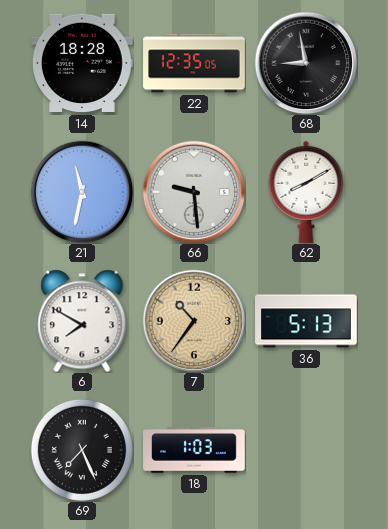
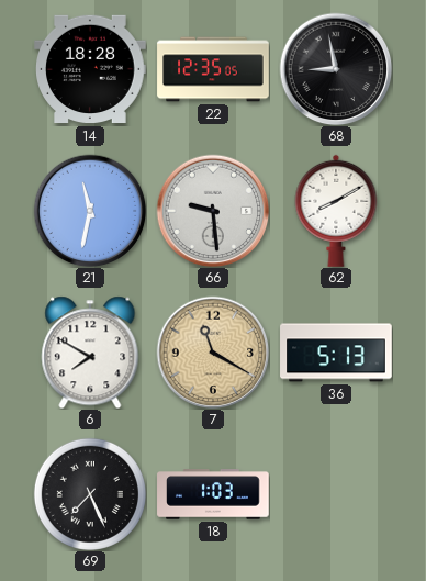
7: 10:36 -> 11:20 (213, 353)
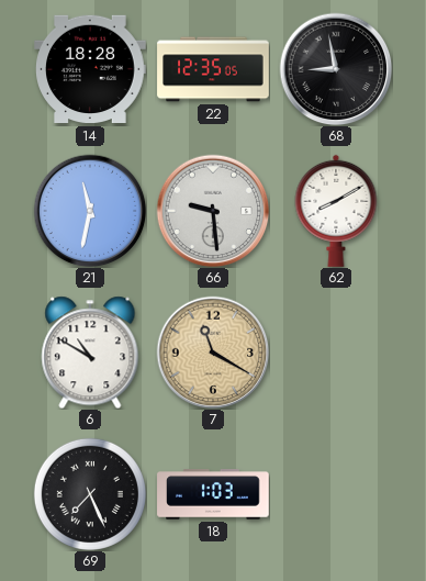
6: 7:50 -> 10:50 (90, 353)
36: 5:13 -> none (336, 353)
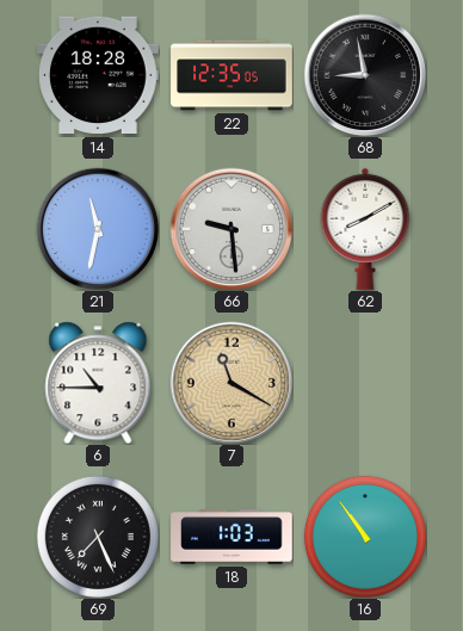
6: 10:50 -> 10:45 (98, 383)
16: none -> 10:54 (365, 537)
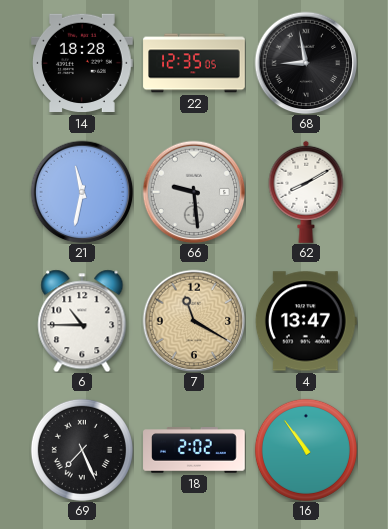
4: none -> 13:47 (306, 321)
18: 1:03 -> 2:02 (194, 450)
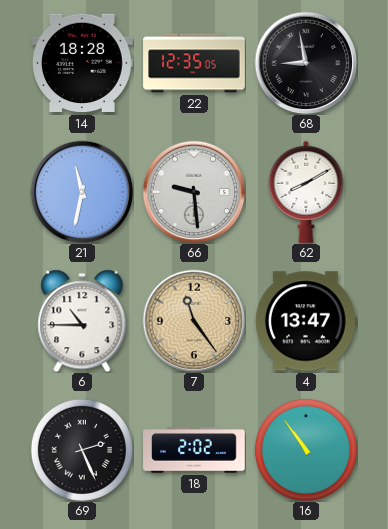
7: 11:20 -> 11:24 (194, 321)
69: 7:26 -> 2:26 (82, 450)
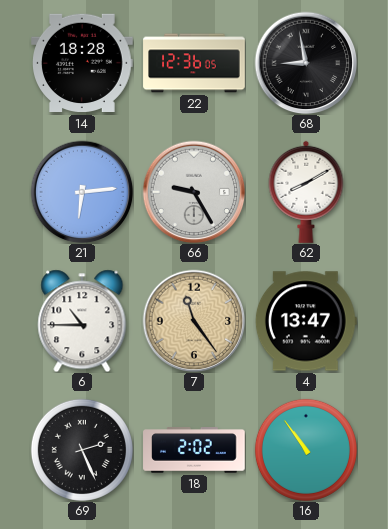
22: 12:35 -> 12:36 (194, 63)
21: 11:32 -> 6:14 (82, 192)
66: 9:29 -> 9:25 (194, 192)
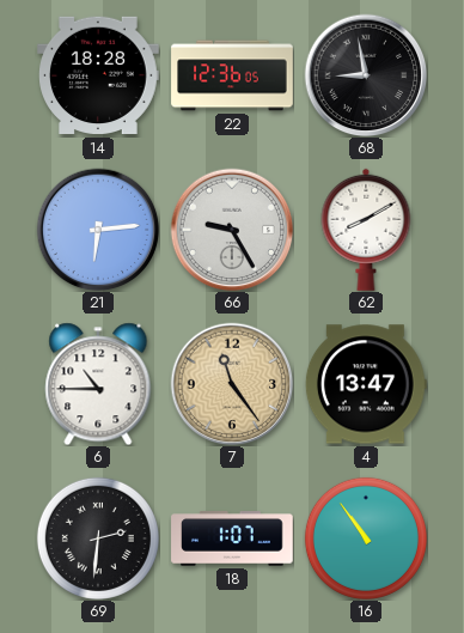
69: 2:26 -> 2:31 (98, 538)
18: 2:02 -> 1:07 (232, 538)
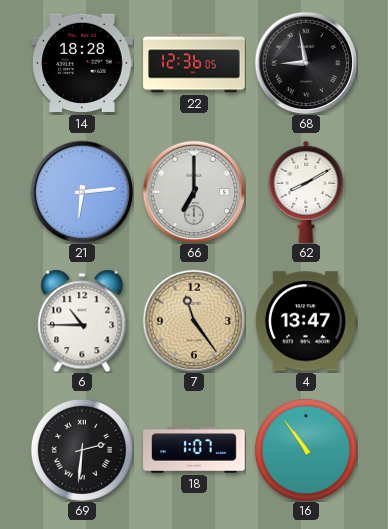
66: 9:25 -> 7:00 (194, 192)
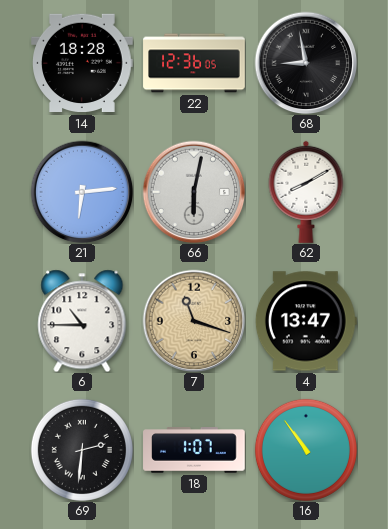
66: 7:00 -> 6:02 (194, 192)
7: 11:24 -> 11:18 (194, 321)
